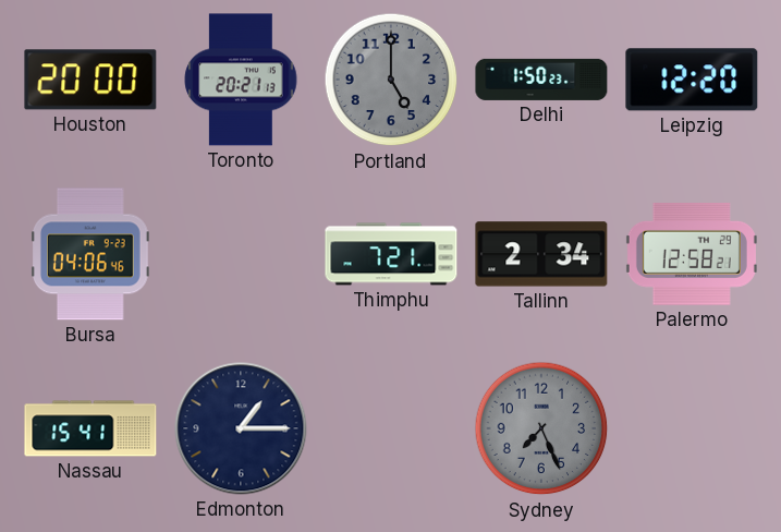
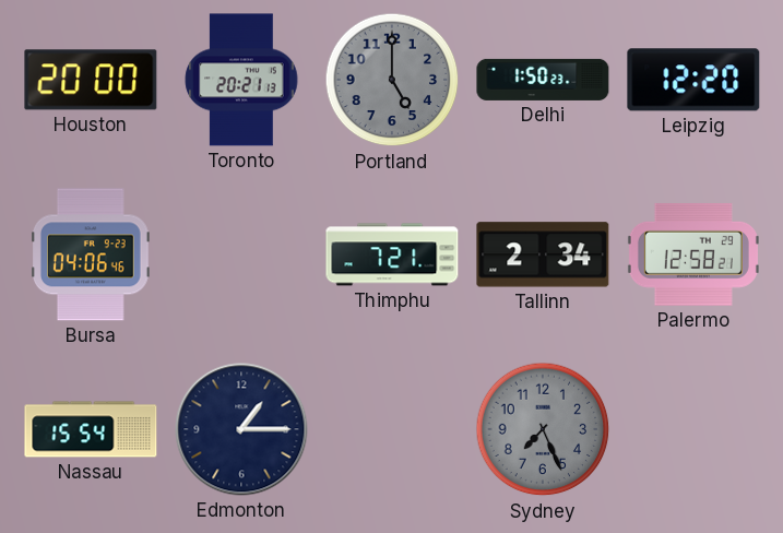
Nassau: 15:41 -> 15:54 (91, 429)
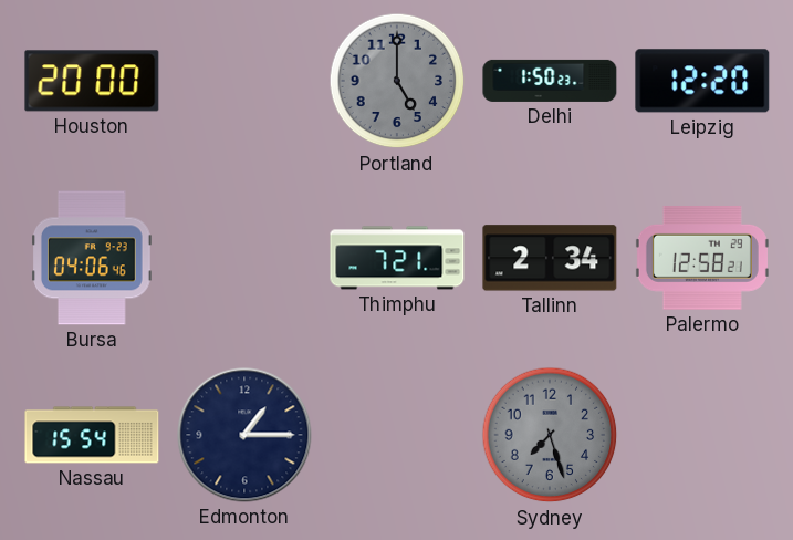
Toronto: 20:21 -> none (241, 80)
Sydney: 7:26 -> 7:27 (550, 435)
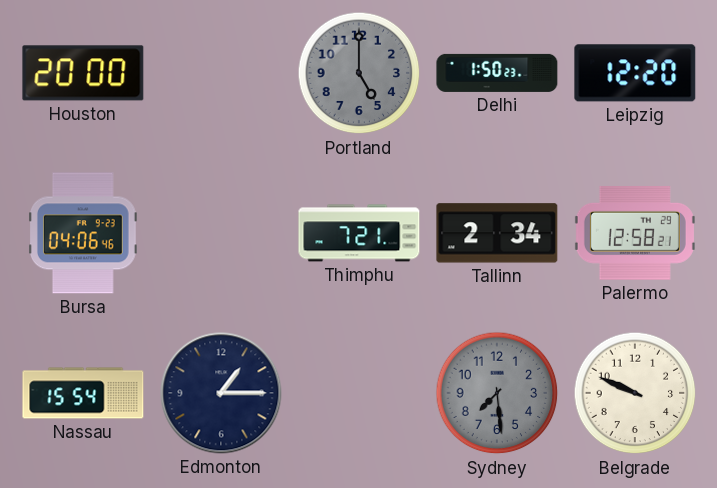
Sydney: 7:27 -> 7:29 (497, 393)
Belgrade: none -> 9:49 (635, 393)
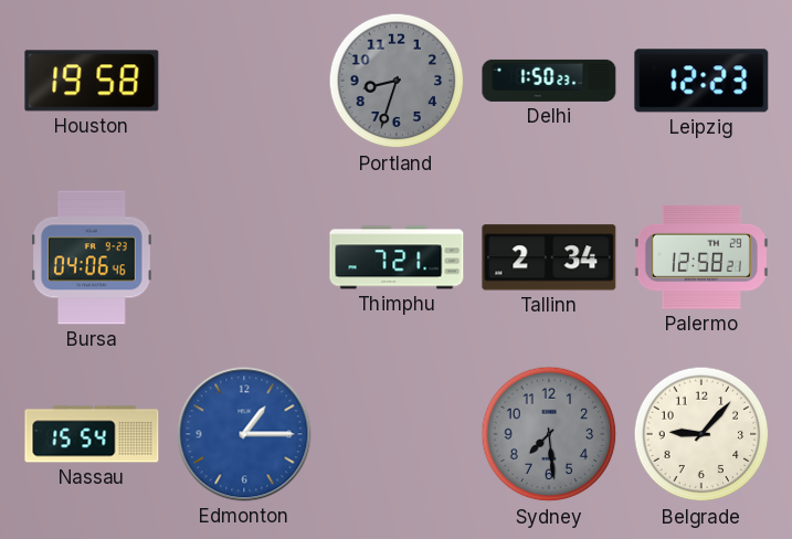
Houston: 20:00 -> 19:58 (92, 81)
Portland: 5:00 -> 8:33 (397, 81)
Leipzig: 12:20 -> 12:23 (701, 81)
Edmonton dial: navy -> blue (244, 434)
Belgrade: 9:49 -> 9:07 (701, 434)
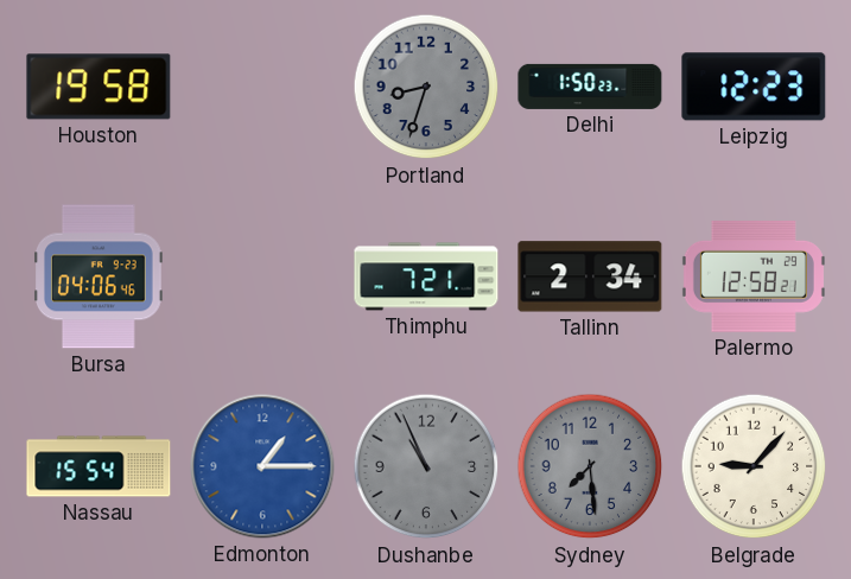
Dushanbe: none -> 10:56 (426, 466)
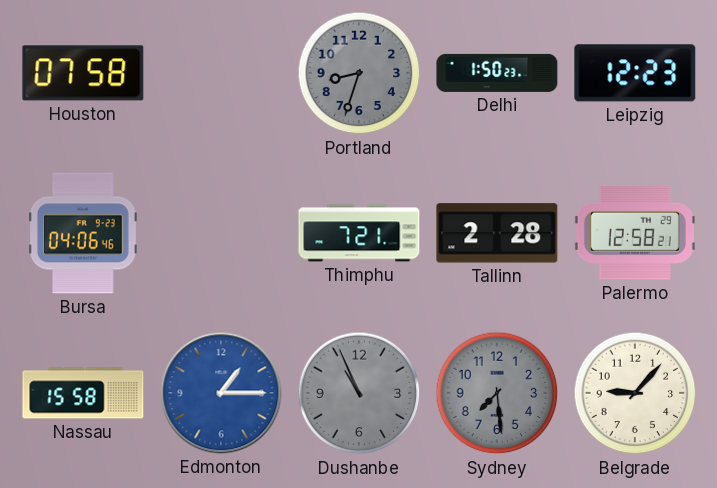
Houston: 19:58 -> 07:58 (83, 73)
Tallinn: 2:34 -> 2:28 (497, 233)
Nassau: 15:54 -> 15:58 (83, 393)
